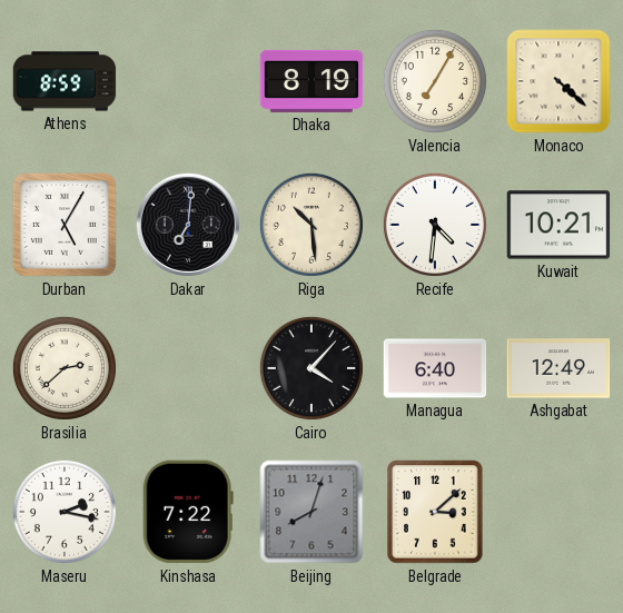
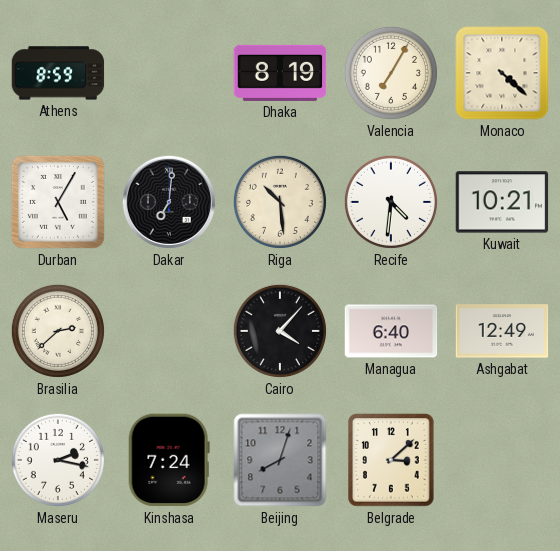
Kinshasa: 7:22 -> 7:24 (169, 460)
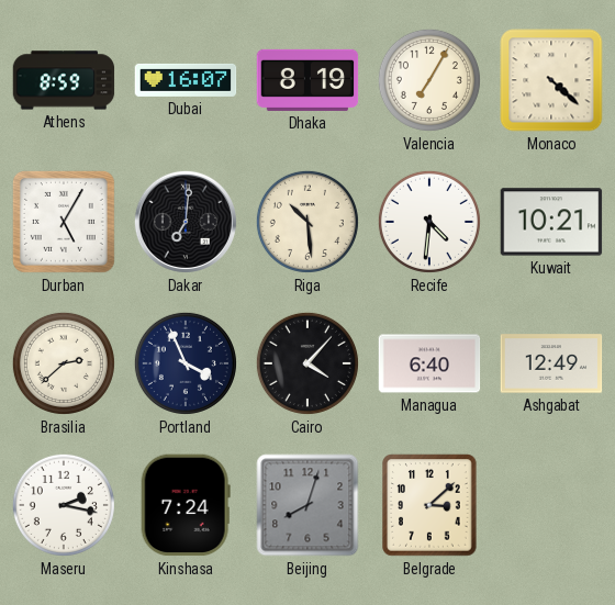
Dubai: none -> 16:07 (186, 80)
Portland: none -> 3:56 (186, 363)
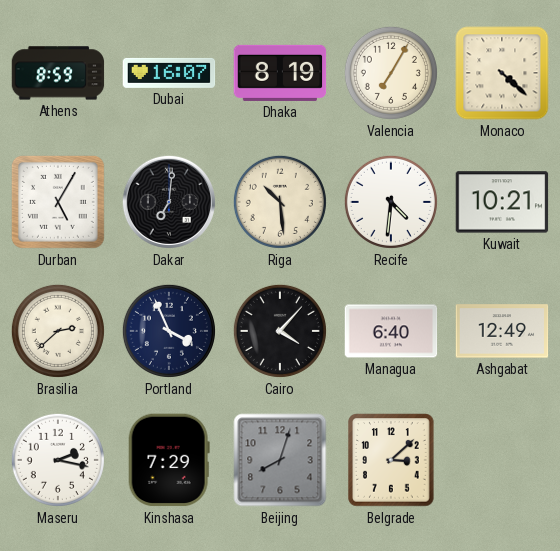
Kinshasa: 7:24 -> 7:29 (169, 460)
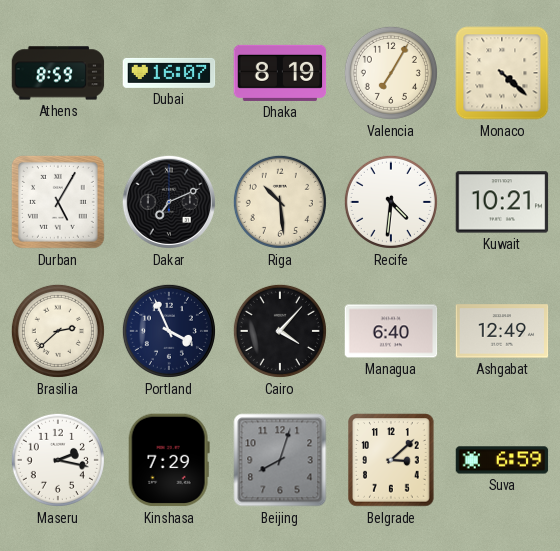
Dakar: 7:01 -> 7:11 (169, 202)
Suva: none -> 6:59 (502, 460)
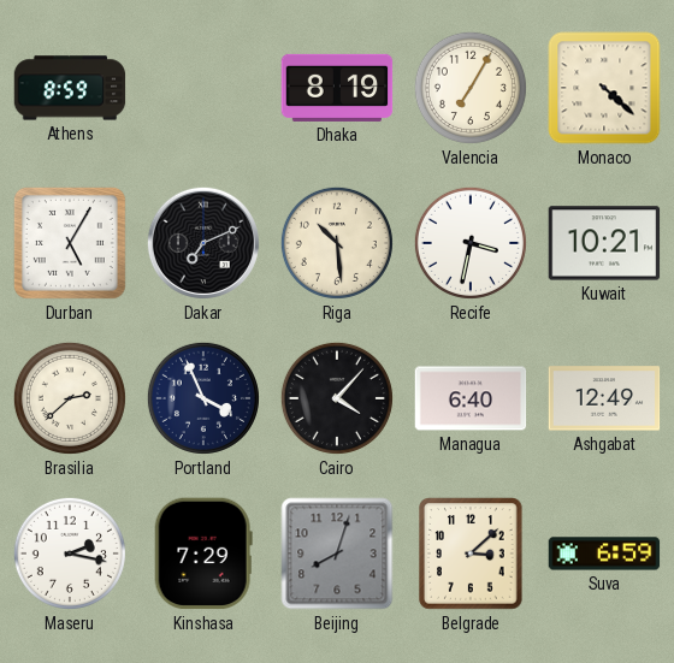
Dubai: 16:07 -> none (169, 73)
Recife: 4:31 -> 3:32 (471, 243)
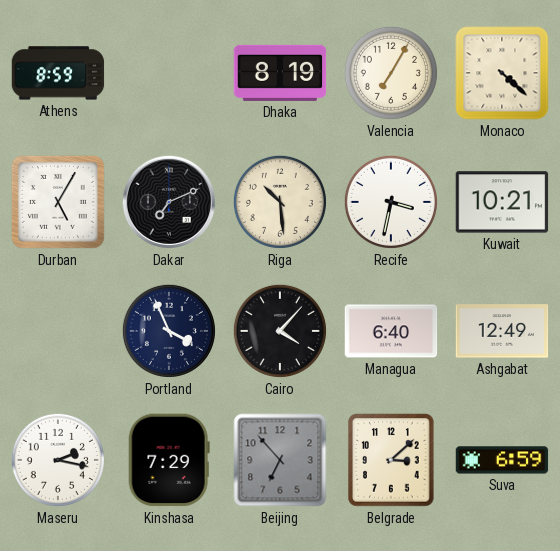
Brasilia: 2:38 -> none (70, 398)
Beijing: 8:03 -> 6:53 (280, 460)
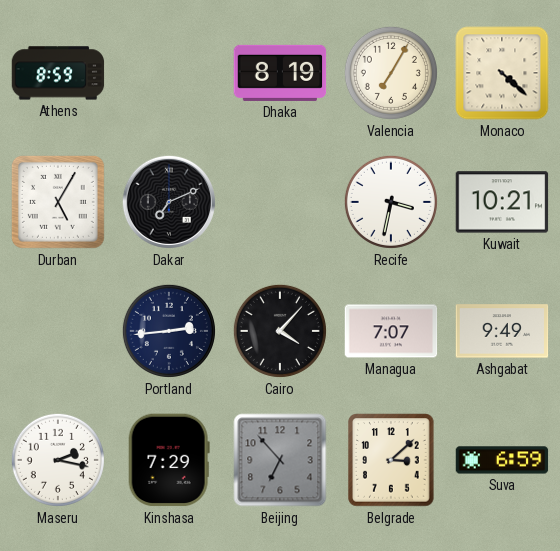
Riga: 10:29 -> none (280, 202)
Portland: 3:56 -> 2:44 (169, 331)
Managua: 6:40 -> 7:07 (391, 331)
Ashgabat: 12:49 -> 9:49 (502, 331)
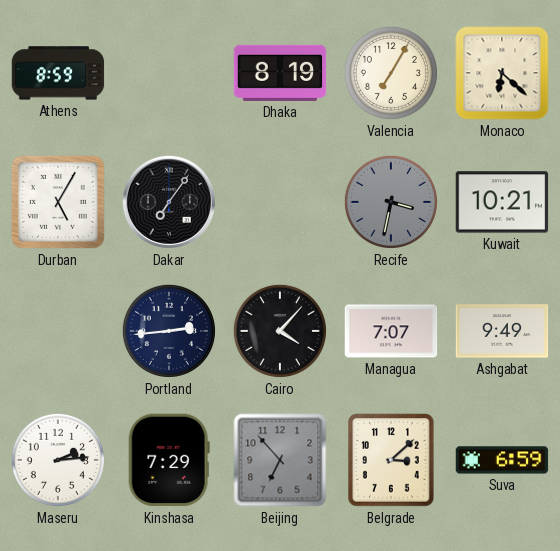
Monaco: 4:22 -> 6:22 (502, 73)
Dakar: 7:11 -> 7:06 (169, 202)
Recife dial: white -> grey (391, 202)
Maseru: 2:17 -> 2:14 (58, 460)
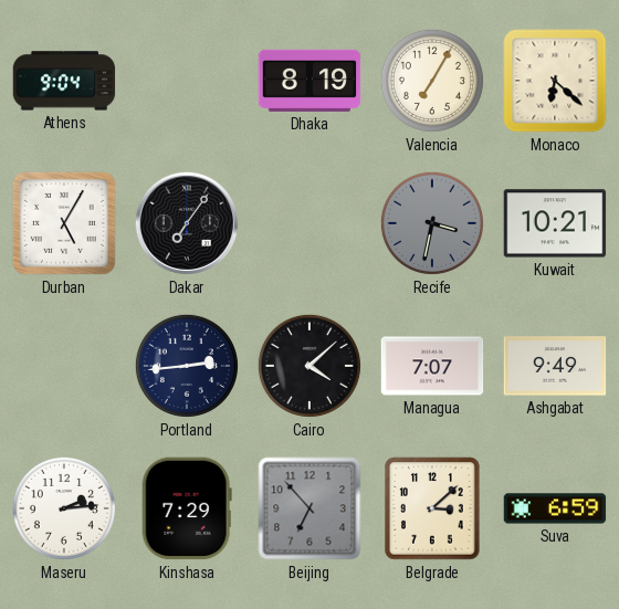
Athens: 8:59 -> 9:04 (64, 81)
Cairo: 4:07 -> 4:08 (309, 366)
